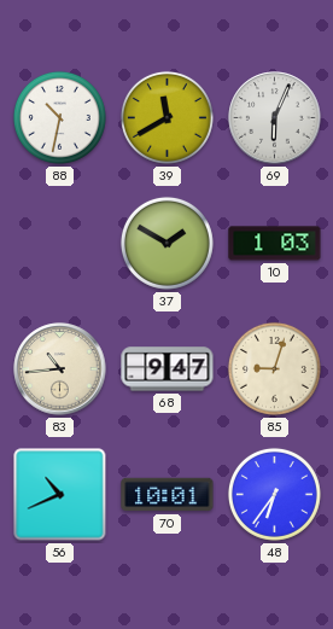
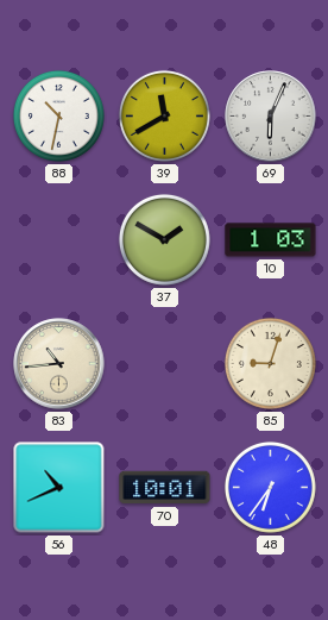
68: 9:47 -> none (168, 369)
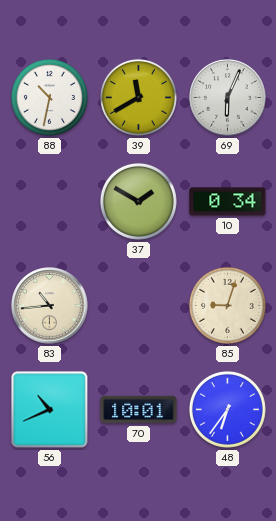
10: 1:03 -> 0:34 (228, 202)
